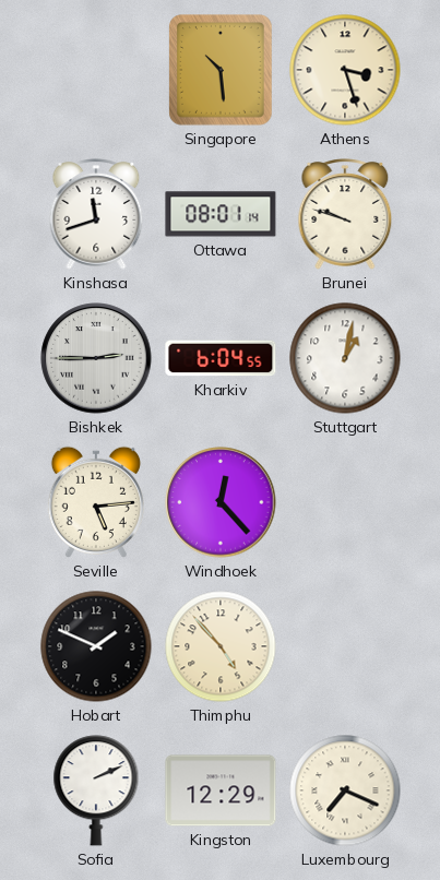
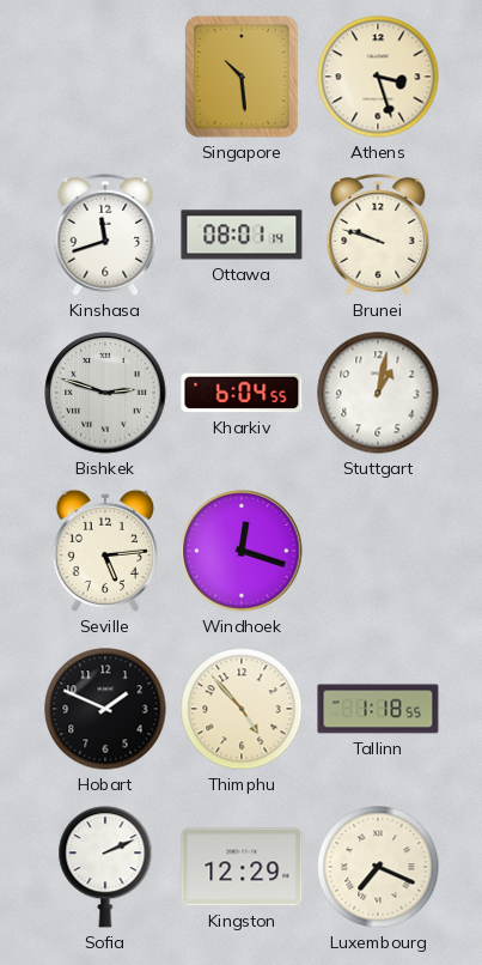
Bishkek: 2:45 -> 2:48 (105, 393)
Windhoek: 12:23 -> 12:18 (242, 551)
Tallinn: none -> 1:18 (378, 709)
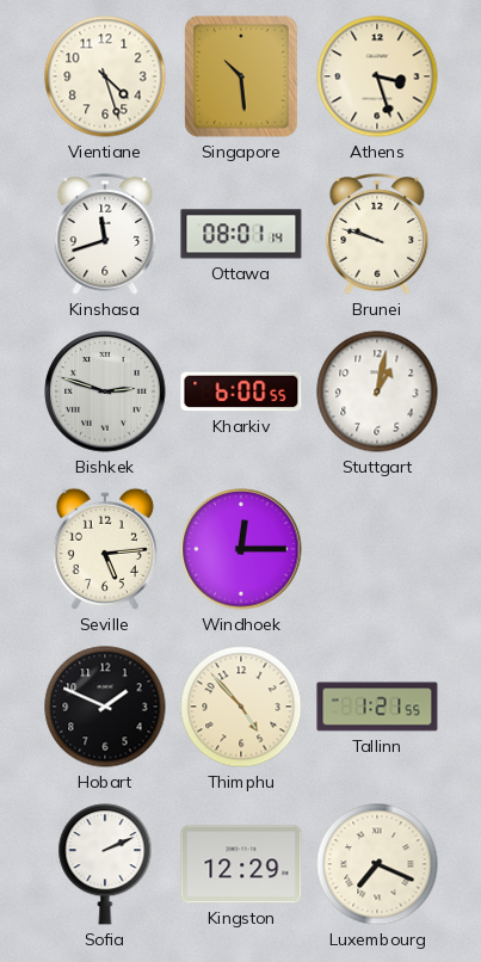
Vientiane: none -> 4:27 (105, 76)
Kharkiv: 6:04 -> 6:00 (241, 391)
Windhoek: 12:18 -> 12:15 (241, 549)
Tallinn: 1:18 -> 1:21 (377, 707)
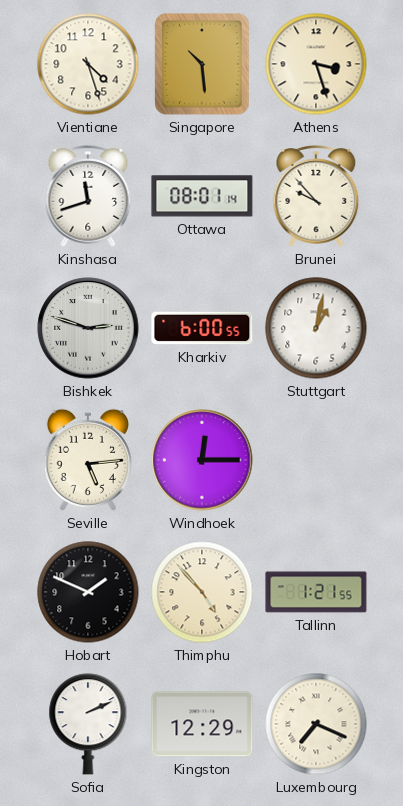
Brunei: 9:48 -> 9:53 (316, 197)
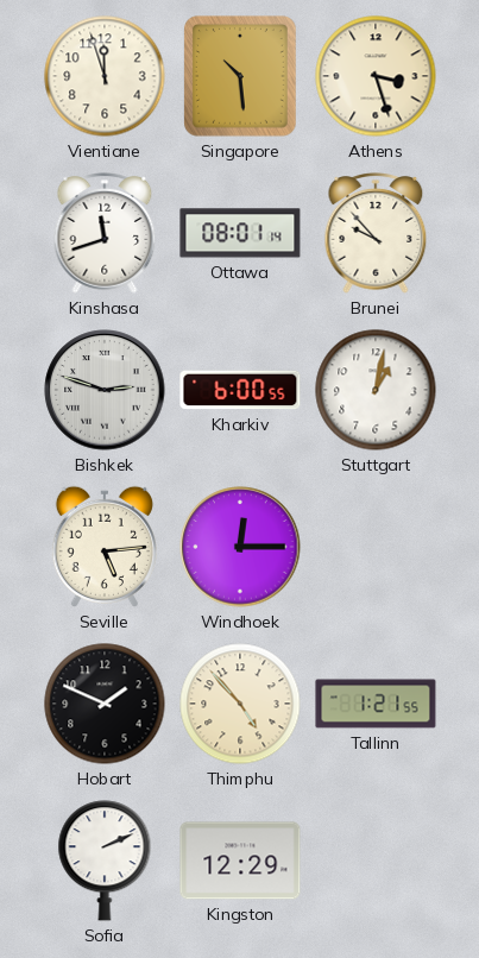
Vientiane: 4:27 -> 11:57 (105, 76)
Luxembourg: 7:19 -> none (316, 724)
